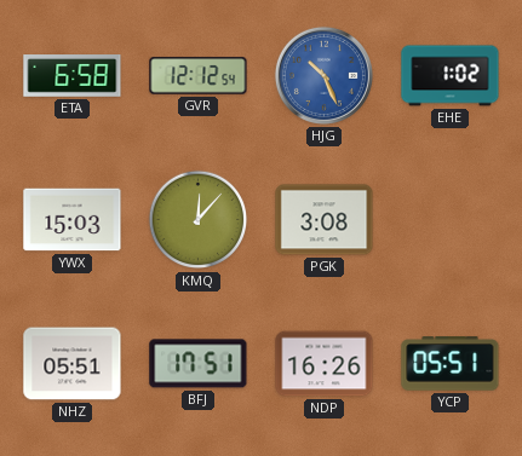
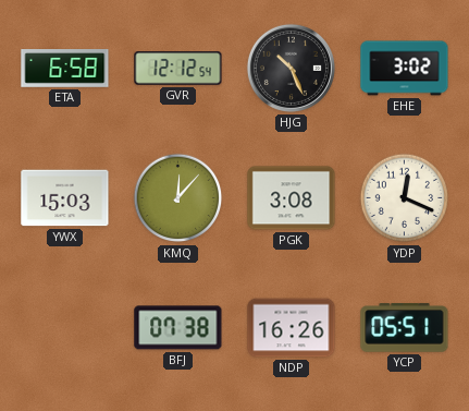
HJG dial: blue -> black (291, 68)
EHE: 1:02 -> 3:02 (405, 69)
YDP: none -> 12:19 (405, 198)
NHZ: 05:51 -> none (73, 364)
BFJ: 17:51 -> 07:38 (178, 328)
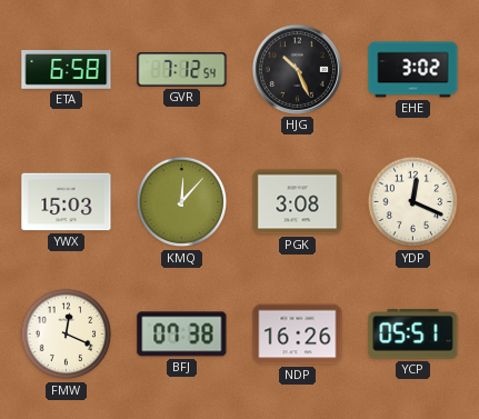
GVR: 12:12 -> 7:12 (182, 70)
FMW: none -> 12:19 (67, 335)
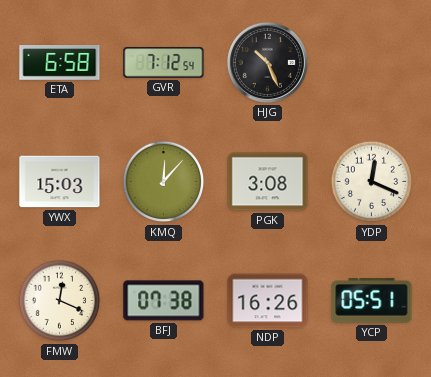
EHE: 3:02 -> none (413, 70)
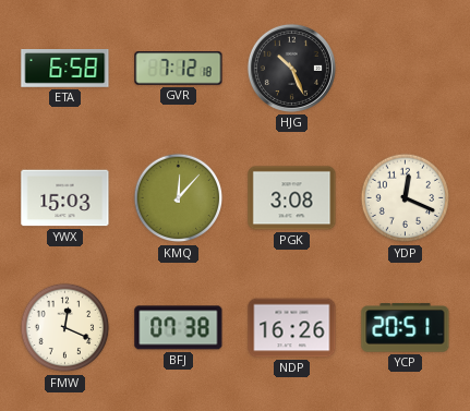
GVR: 7:12:54 -> 7:12:18 (179, 69)
YCP: 05:51 -> 20:51 (406, 328)
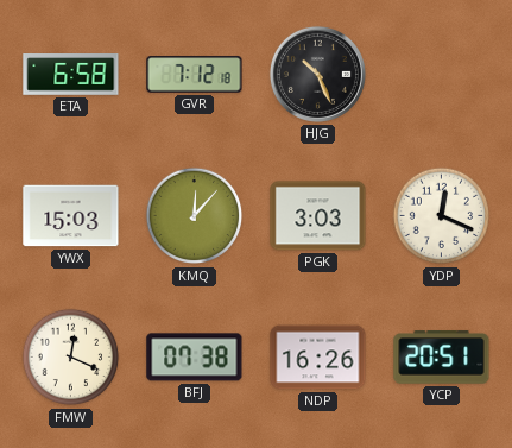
PGK: 3:08 -> 3:03 (318, 216)
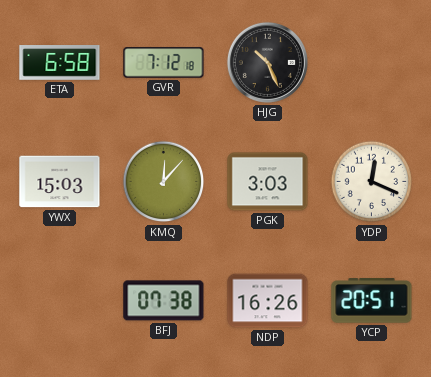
FMW: 12:19 -> none (71, 358)
